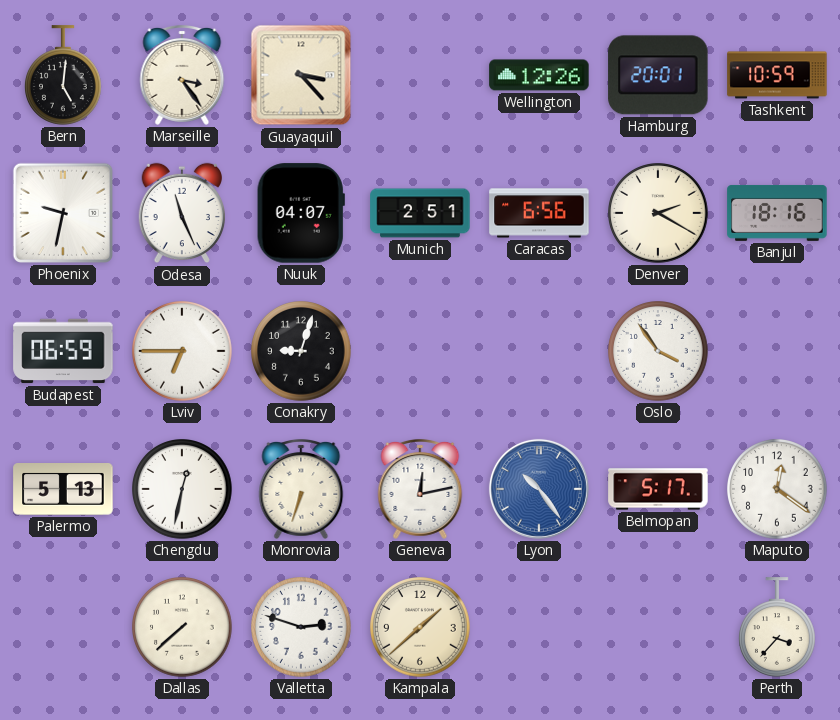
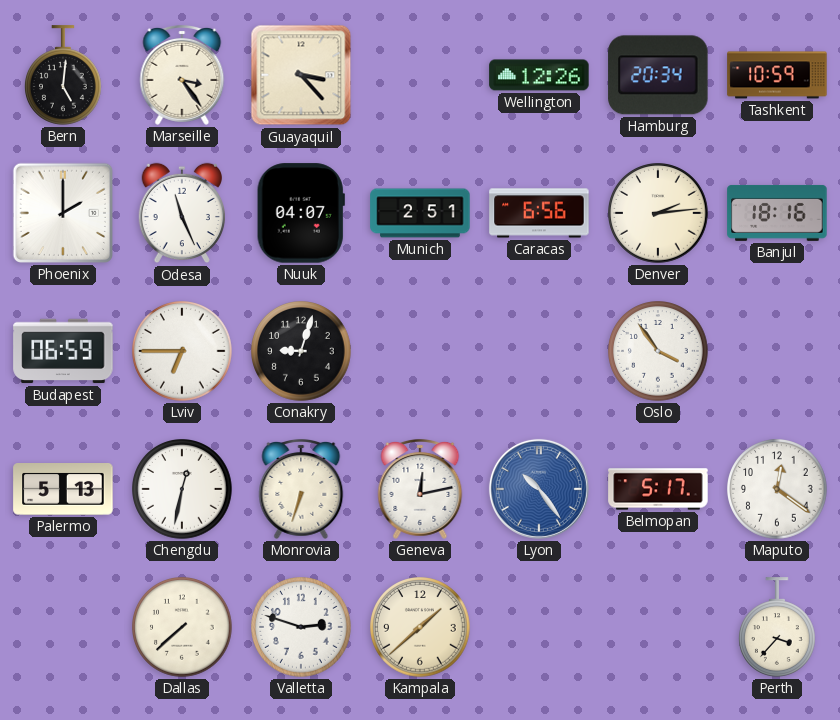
Hamburg: 20:01 -> 20:34 (658, 75)
Phoenix: 9:32 -> 2:00 (63, 213)
Denver: 2:20 -> 2:14 (658, 213)
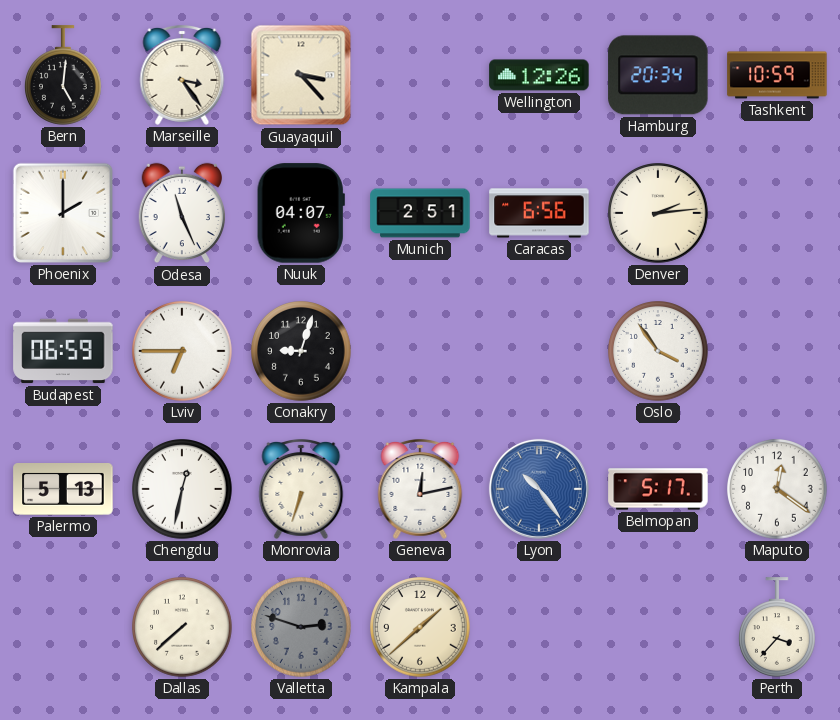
Banjul: 18:16 -> none (777, 213)
Valletta dial: white -> grey (301, 627)
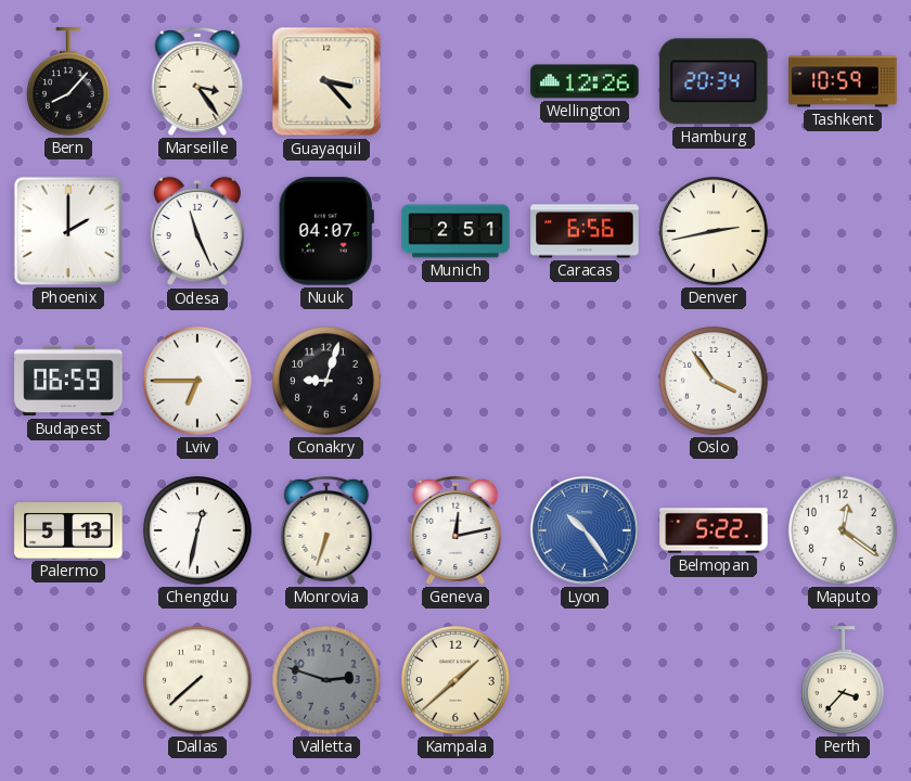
Bern: 5:01 -> 8:07 (69, 81)
Denver: 2:14 -> 2:43 (714, 231)
Belmopan: 5:17 -> 5:22 (714, 530)
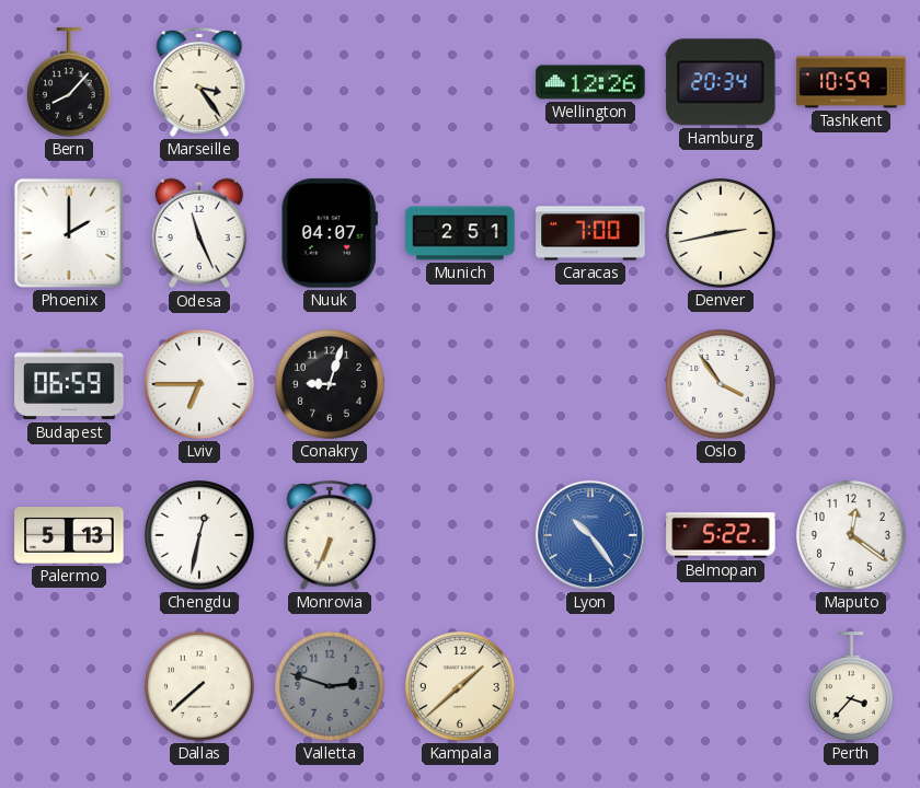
Guayaquil: 3:23 -> none (326, 81)
Caracas: 6:56 -> 7:00 (590, 233)
Monrovia: 6:33 -> 6:34 (330, 535)
Geneva: 12:13 -> none (455, 530)
